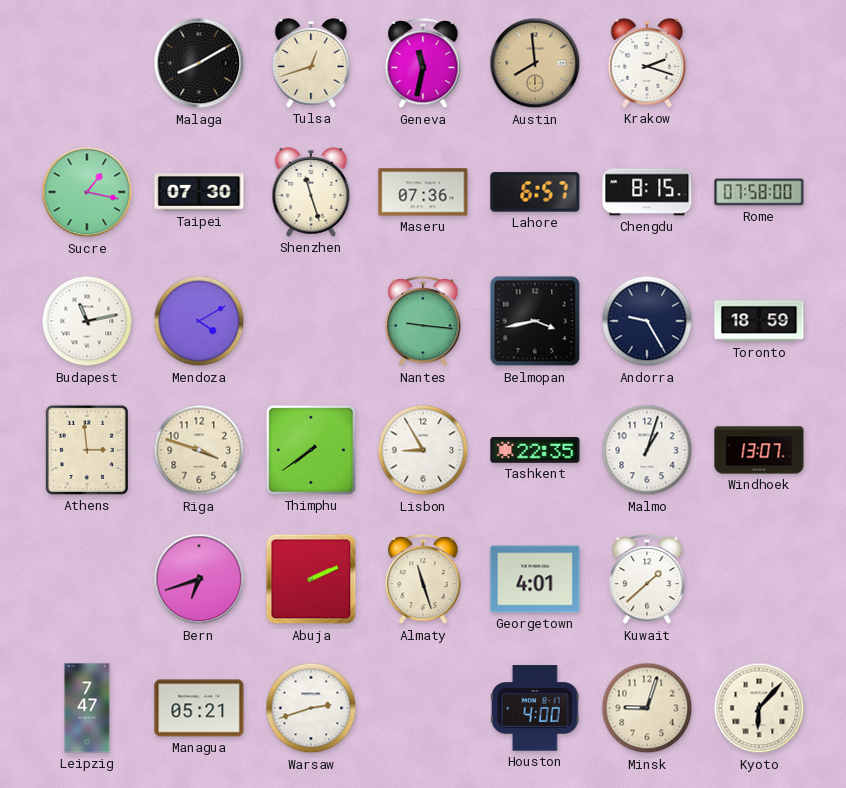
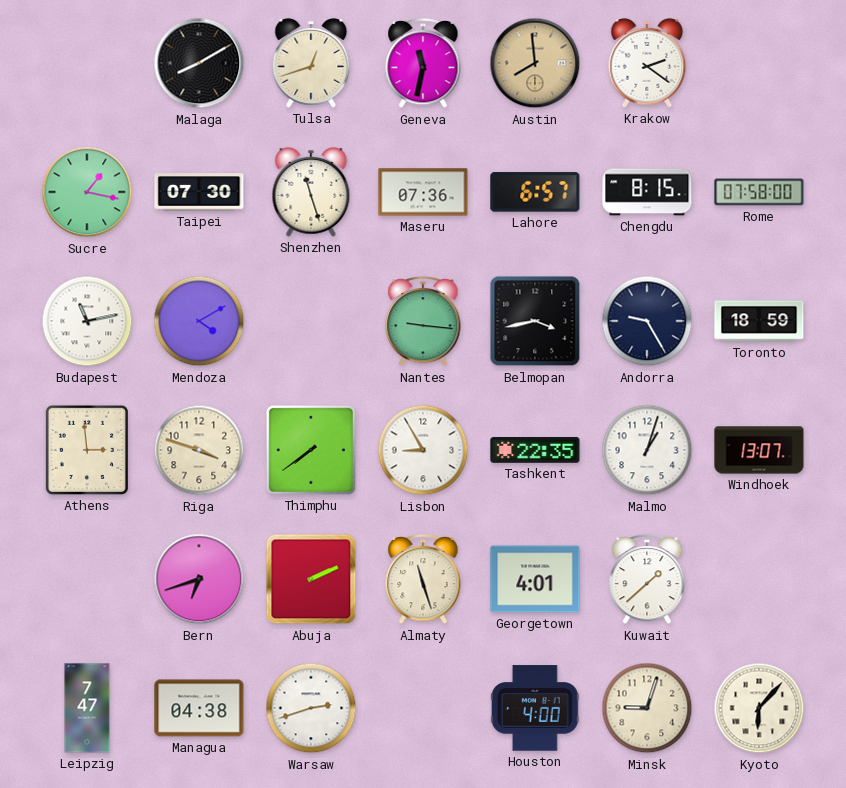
Krakow: 2:18 -> 2:21 (647, 63)
Managua: 05:21 -> 04:38 (199, 708)
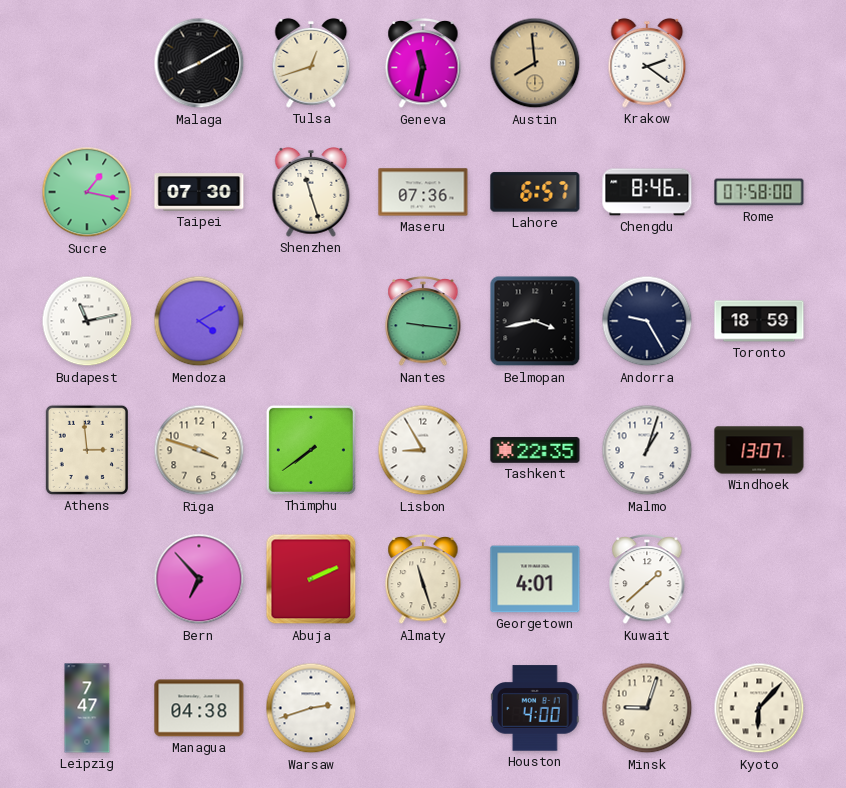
Chengdu: 8:15 -> 8:46 (647, 192)
Bern: 6:42 -> 6:53 (199, 579)
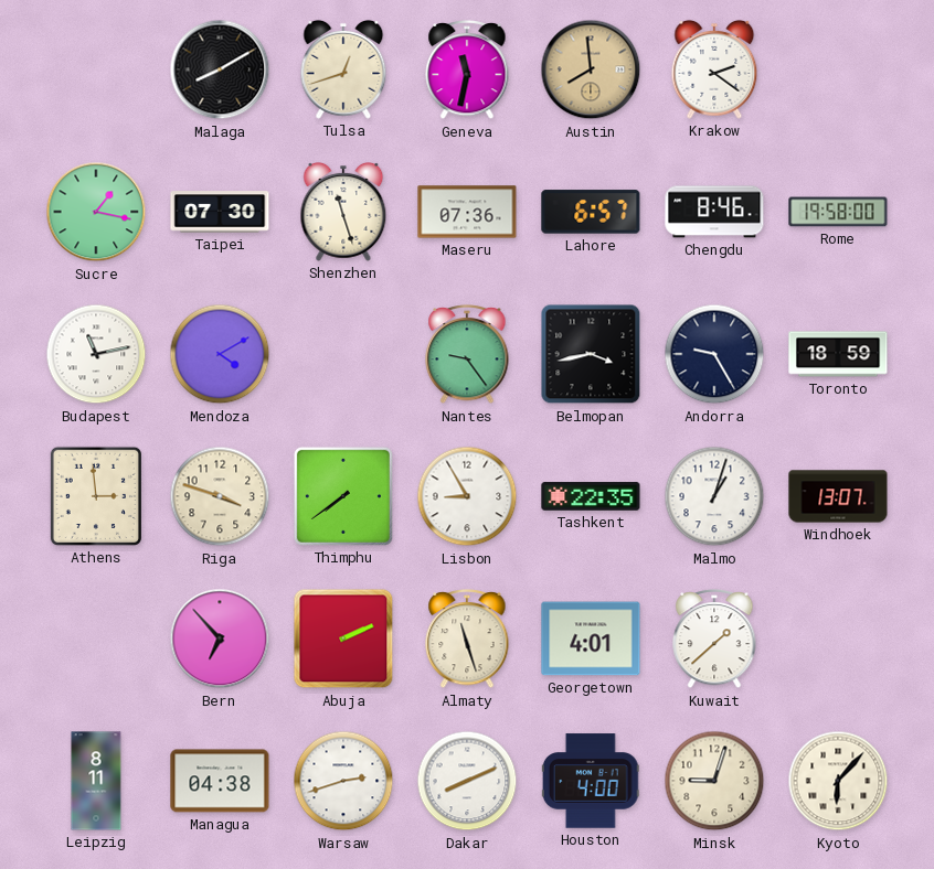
Rome: 07:58 -> 19:58 (838, 212)
Nantes: 9:16 -> 9:24 (467, 354)
Leipzig: 7:47 -> 8:11 (96, 781)
Dakar: none -> 8:11 (467, 781)
